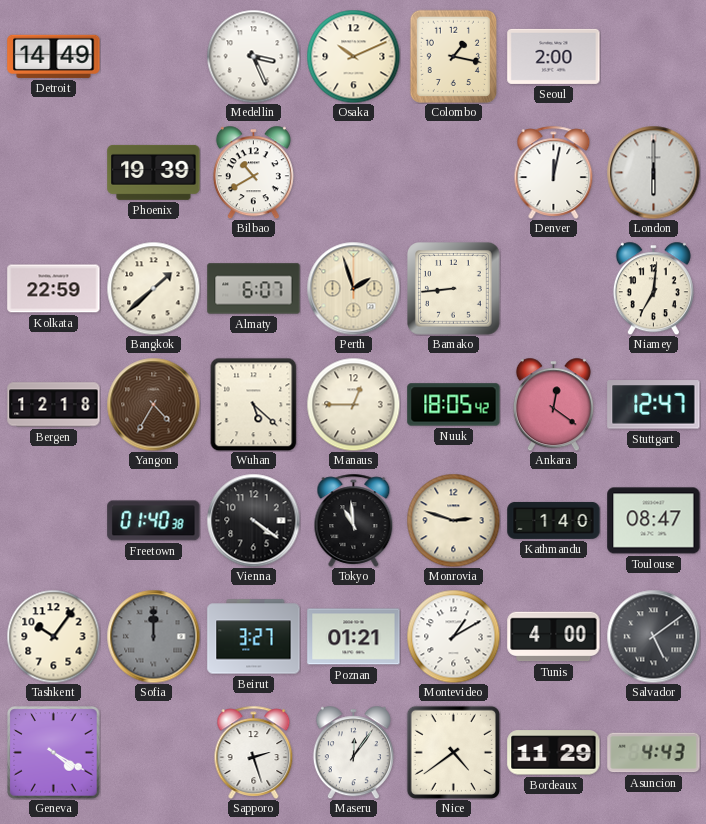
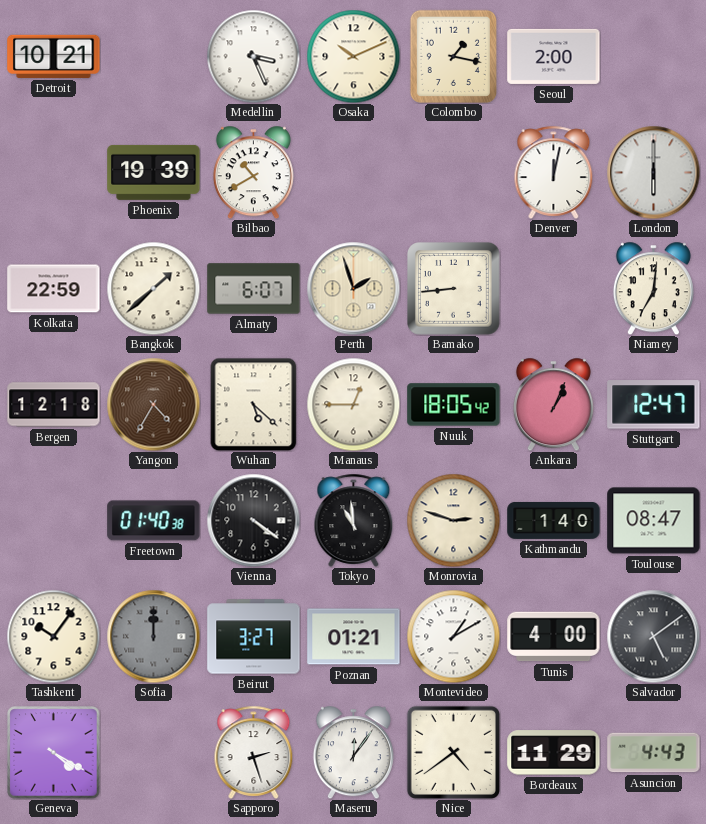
Detroit: 14:49 -> 10:21 (54, 56)
Ankara: 12:21 -> 1:04 (553, 404)
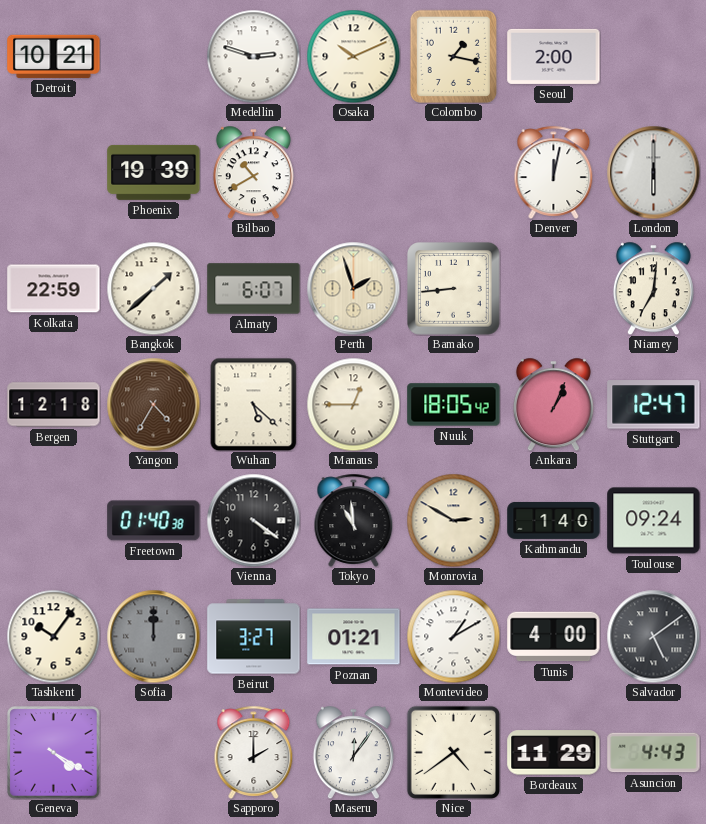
Medellin: 3:26 -> 2:48 (253, 56)
Monrovia: 2:48 -> 2:50 (453, 520)
Toulouse: 08:47 -> 09:24 (654, 521)
Sapporo: 2:27 -> 2:00 (254, 752)
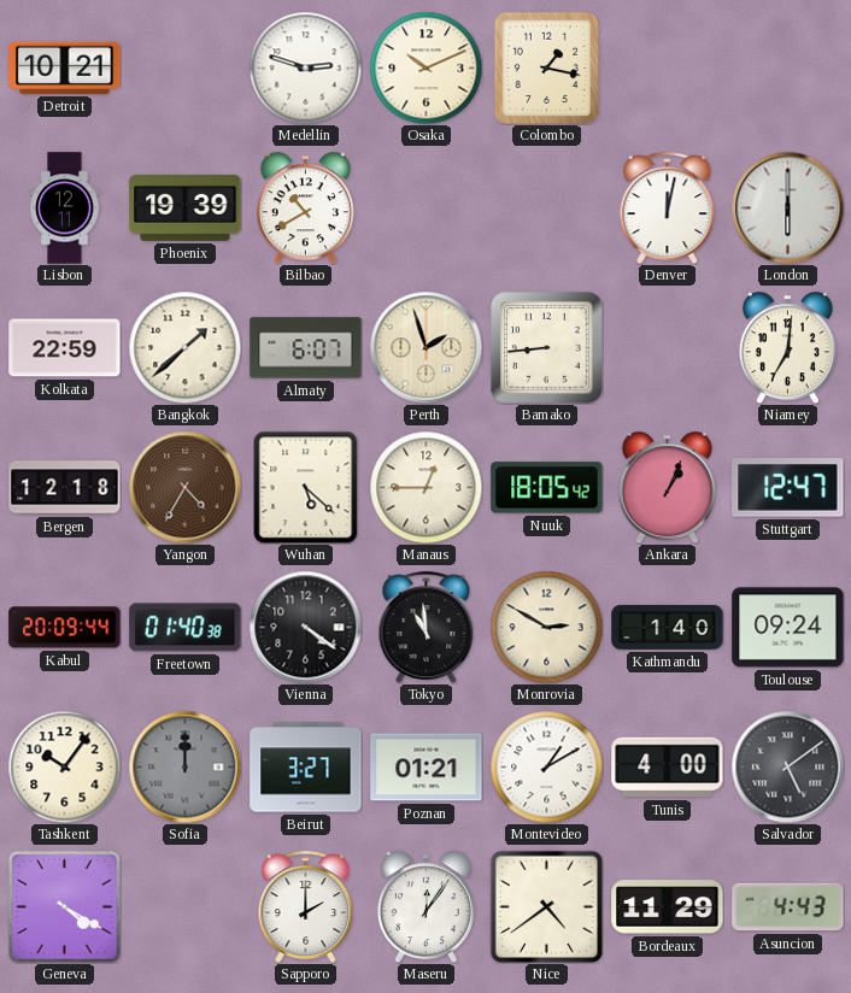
Seoul: 2:00 -> none (554, 56)
Lisbon: none -> 12:11 (65, 208)
Kabul: none -> 20:09 (65, 628)
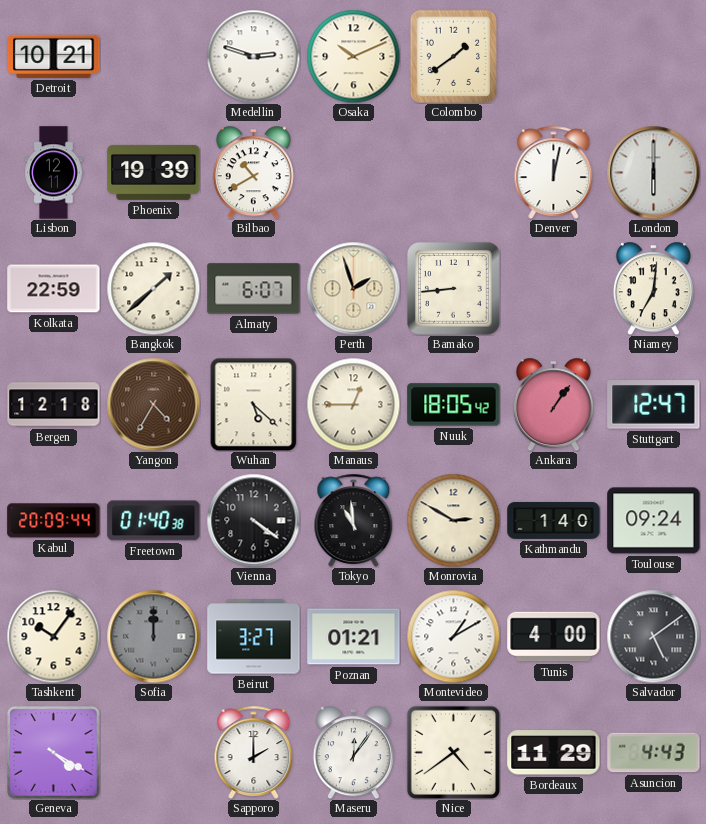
Colombo: 1:17 -> 1:39 (453, 56)
Ankara: 1:04 -> 1:06 (553, 404)
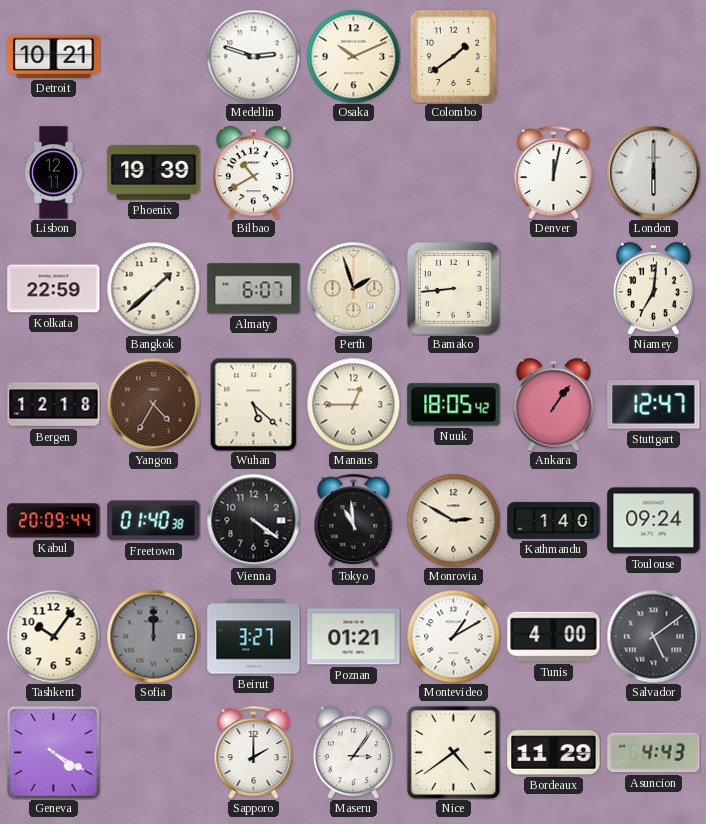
Maseru: 12:06 -> 3:06 (353, 752)
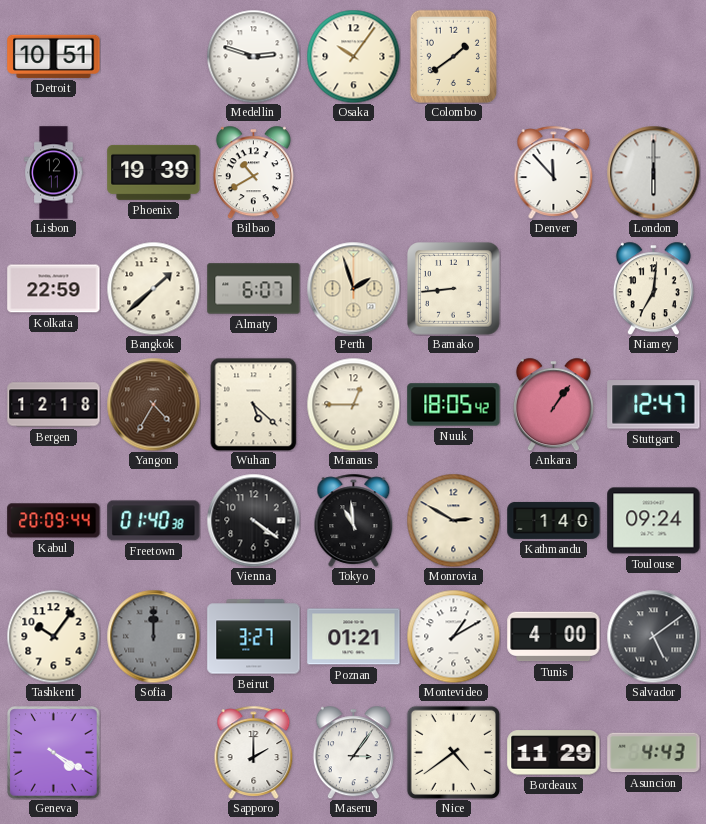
Detroit: 10:21 -> 10:51 (54, 56)
Osaka: 10:11 -> 10:06 (353, 56)
Denver: 12:02 -> 11:53 (554, 172)
